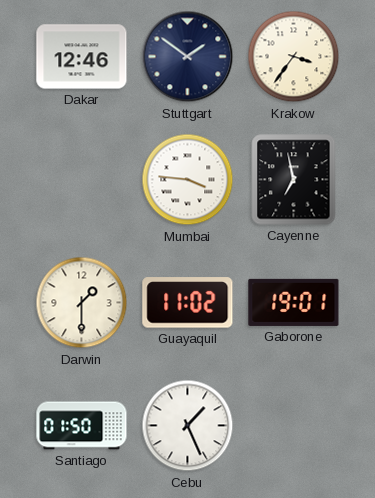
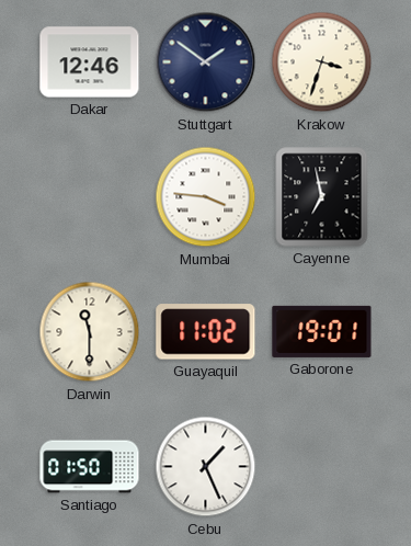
Krakow: 3:36 -> 3:33 (322, 62)
Darwin: 1:30 -> 11:30 (90, 332)
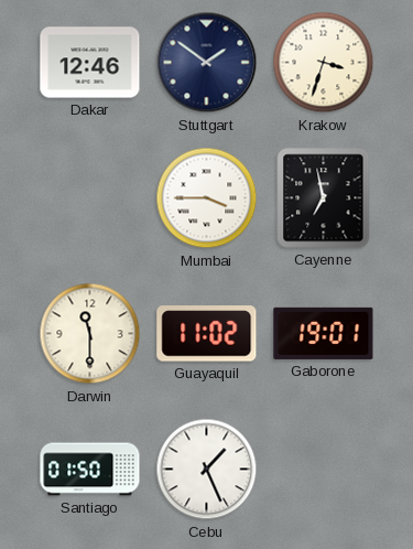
Mumbai: 3:46 -> 3:45 (207, 198)
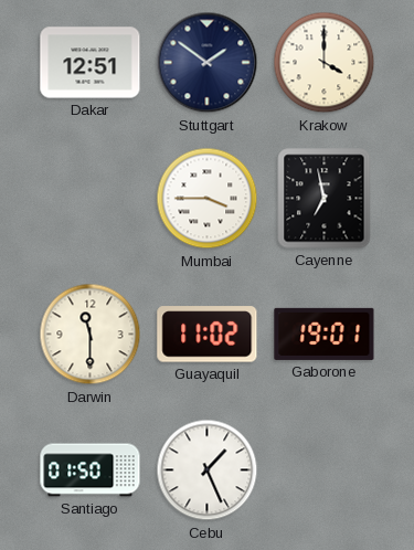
Dakar: 12:46 -> 12:51 (91, 63)
Krakow: 3:33 -> 4:00 (325, 63)
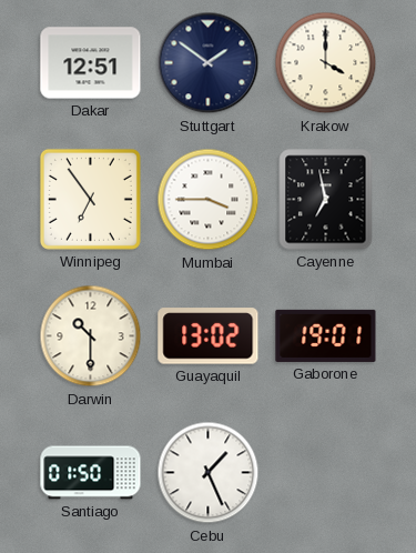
Winnipeg: none -> 6:54 (90, 199)
Darwin: 11:30 -> 10:30 (91, 336)
Guayaquil: 11:02 -> 13:02 (209, 336)
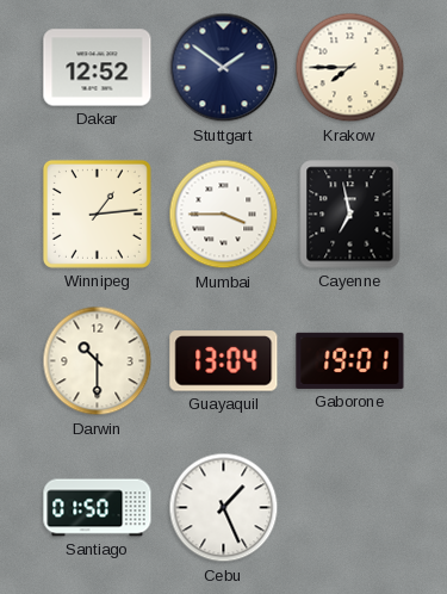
Dakar: 12:51 -> 12:52 (98, 68)
Krakow: 4:00 -> 7:45 (350, 68)
Winnipeg: 6:54 -> 1:14 (97, 214)
Guayaquil: 13:02 -> 13:04 (224, 361)
